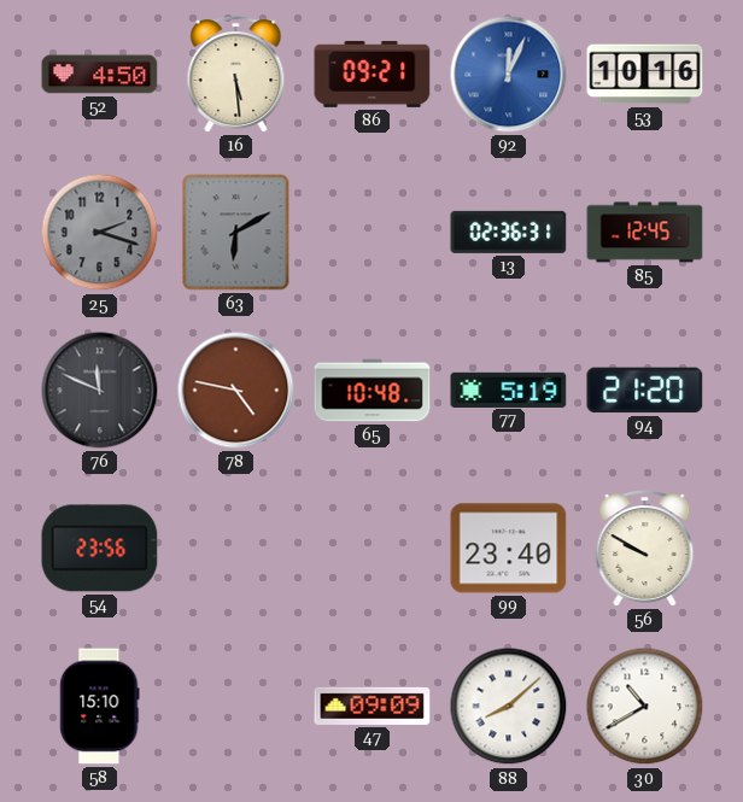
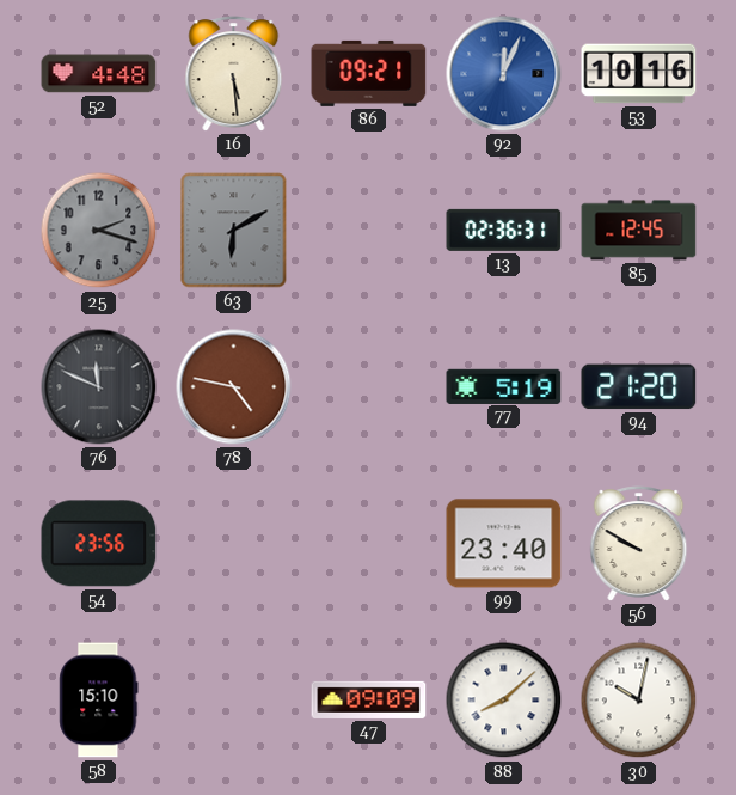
52: 4:50 -> 4:48 (99, 74)
65: 10:48 -> none (373, 391)
30: 10:40 -> 10:02 (639, 701)
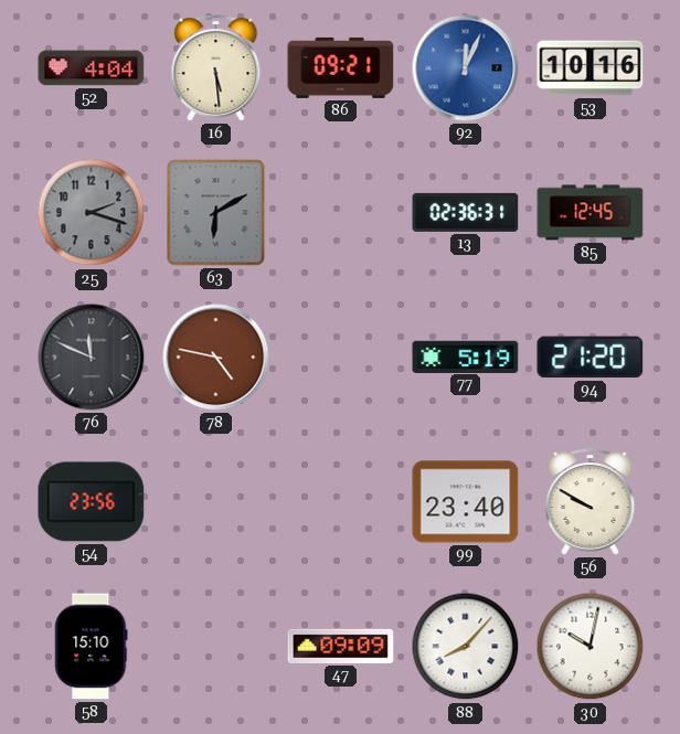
52: 4:48 -> 4:04 (92, 68)
88: 8:08 -> 8:07 (466, 647)
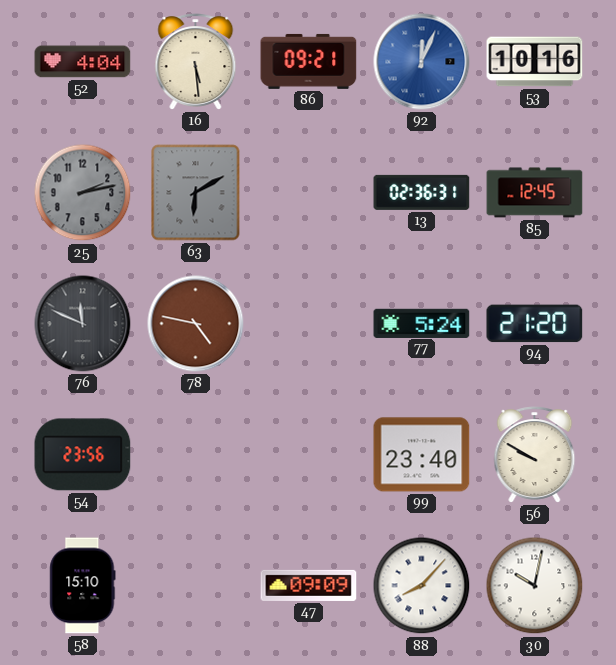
25: 2:18 -> 2:13 (83, 193)
77: 5:19 -> 5:24 (422, 323)
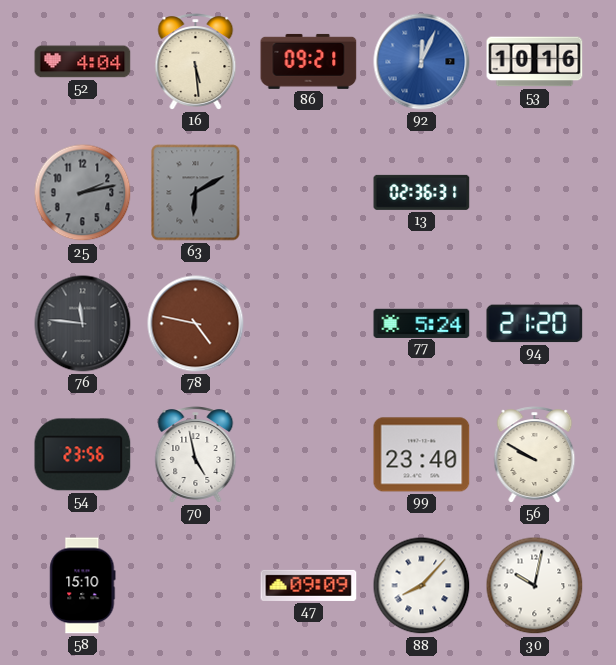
85: 12:45 -> none (535, 193)
76: 11:49 -> 11:46 (83, 324)
70: none -> 4:58 (196, 455)
